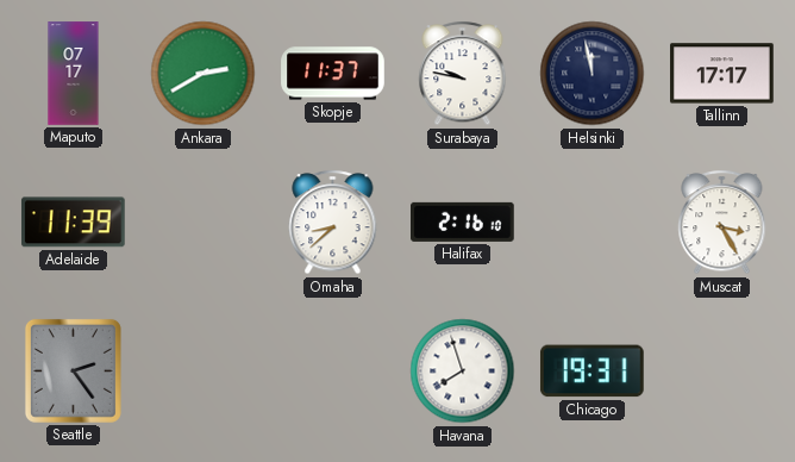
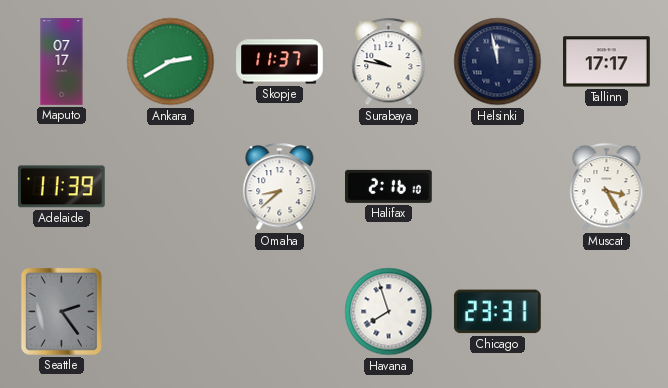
Chicago: 19:31 -> 23:31 (497, 312)
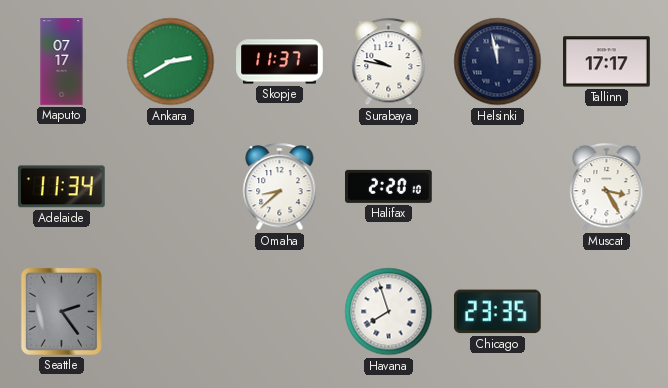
Adelaide: 11:39 -> 11:34 (61, 187)
Halifax: 2:16 -> 2:20 (389, 186)
Chicago: 23:31 -> 23:35 (497, 312)
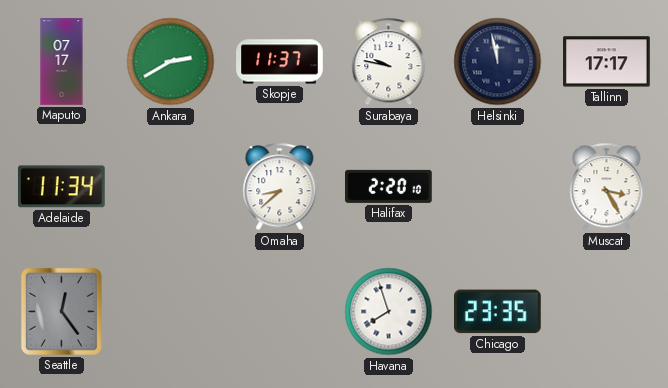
Seattle: 2:24 -> 12:24 (61, 311)
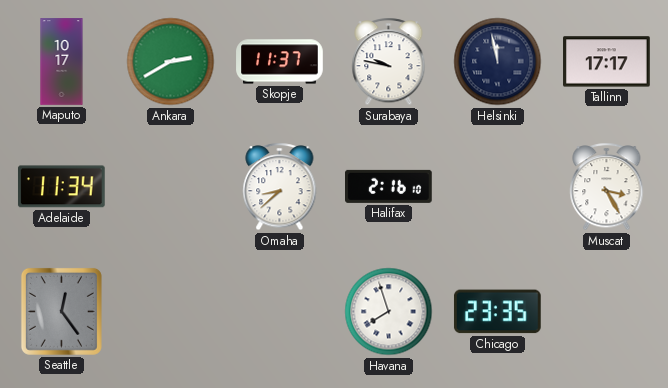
Maputo: 07:17 -> 10:17 (62, 62)
Halifax: 2:20 -> 2:16 (389, 186)
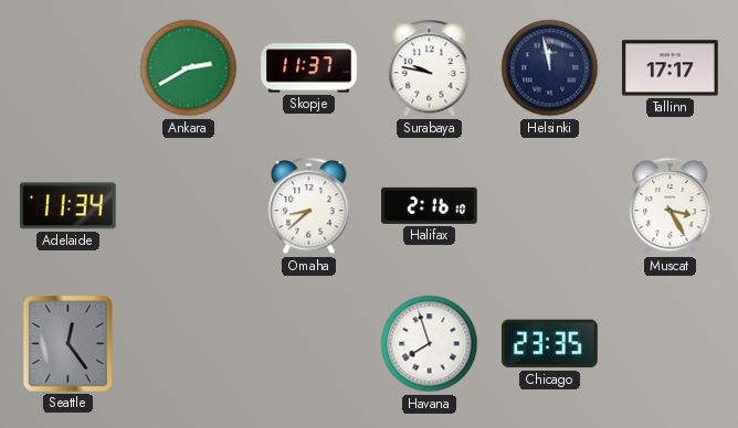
Maputo: 10:17 -> none (62, 62)
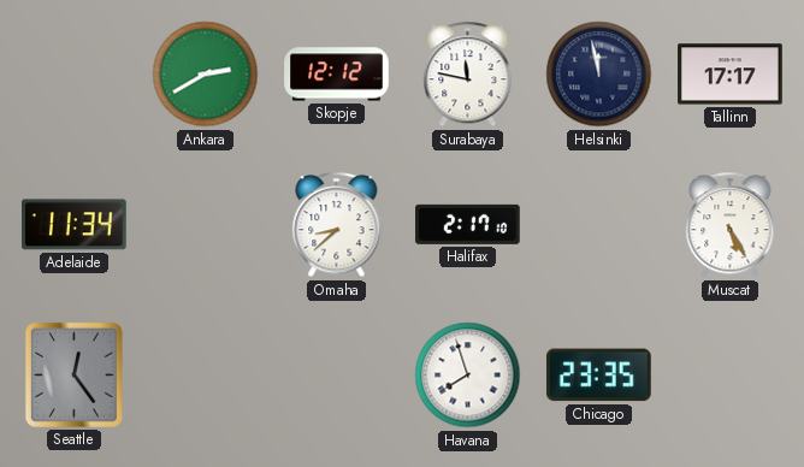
Skopje: 11:37 -> 12:12 (337, 75)
Surabaya: 9:47 -> 11:47 (468, 75)
Halifax: 2:16 -> 2:17 (468, 224)
Muscat: 3:25 -> 5:25 (731, 225)
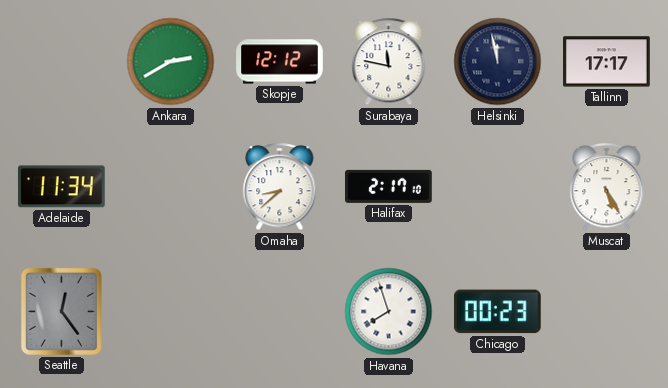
Chicago: 23:35 -> 00:23 (497, 312)
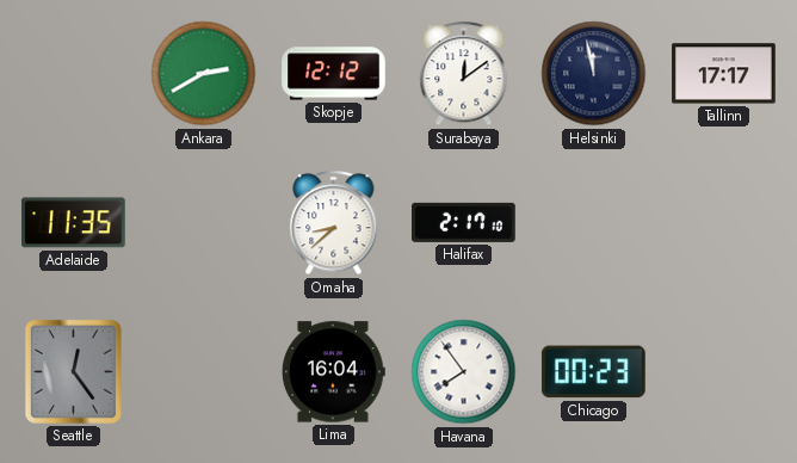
Surabaya: 11:47 -> 12:09 (464, 74)
Adelaide: 11:34 -> 11:35 (73, 223)
Muscat: 5:25 -> none (607, 187)
Lima: none -> 16:04 (333, 372)
Havana: 7:57 -> 7:54 (464, 372)
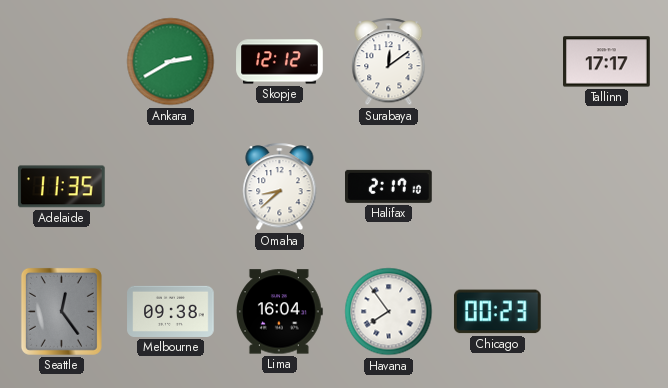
Helsinki: 11:58 -> none (594, 74)
Melbourne: none -> 09:38 (171, 311)
